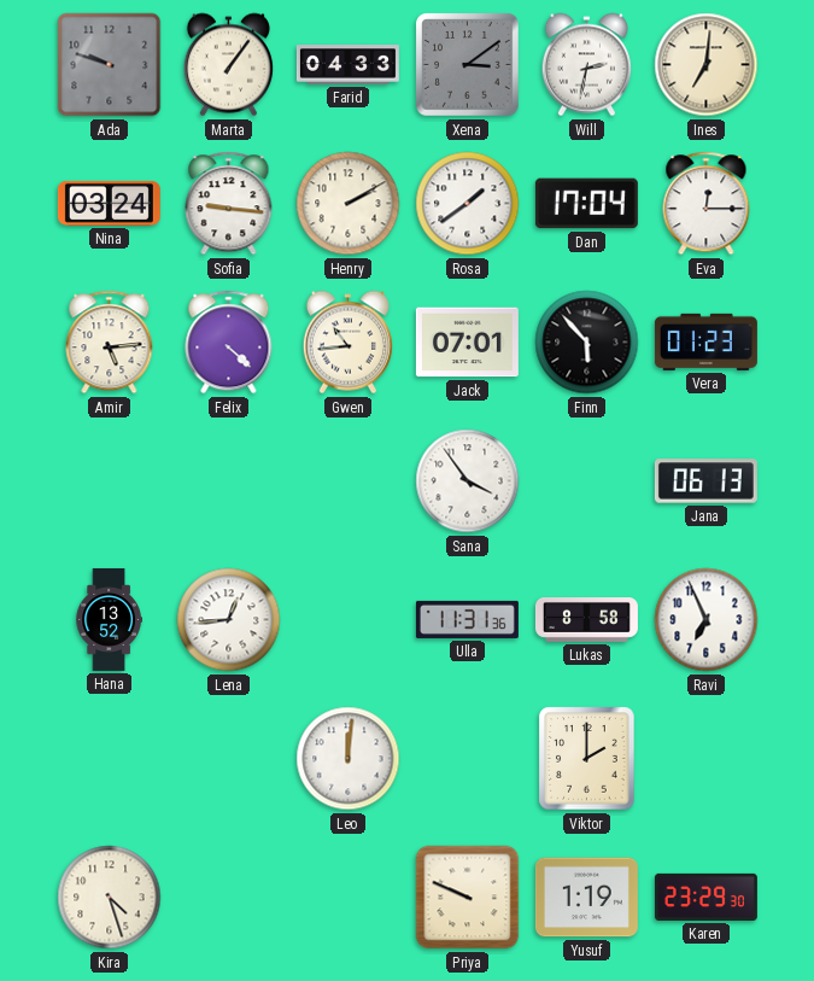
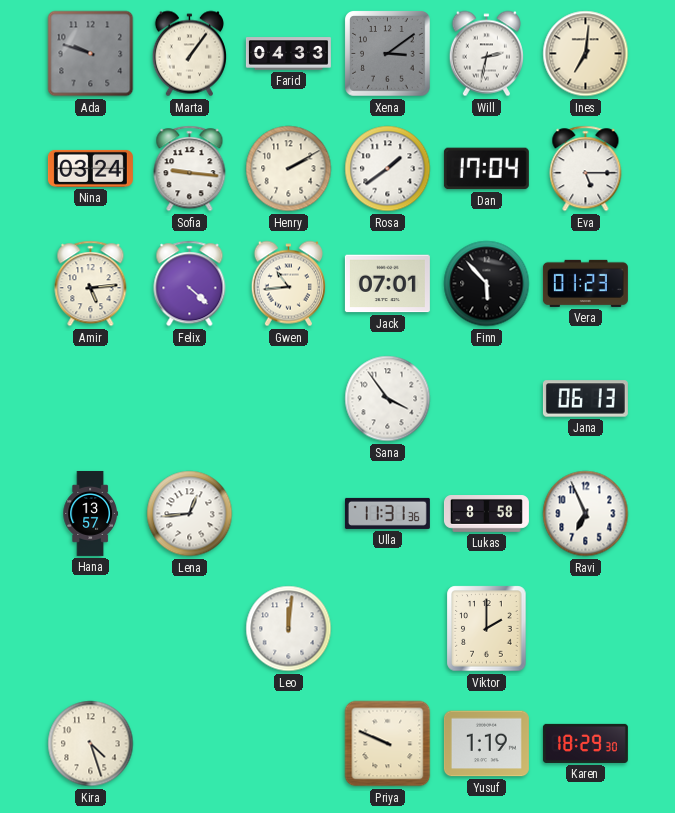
Eva: 12:15 -> 5:15 (586, 169)
Hana: 13:52 -> 13:57 (90, 513)
Karen: 23:29 -> 18:29 (585, 743)
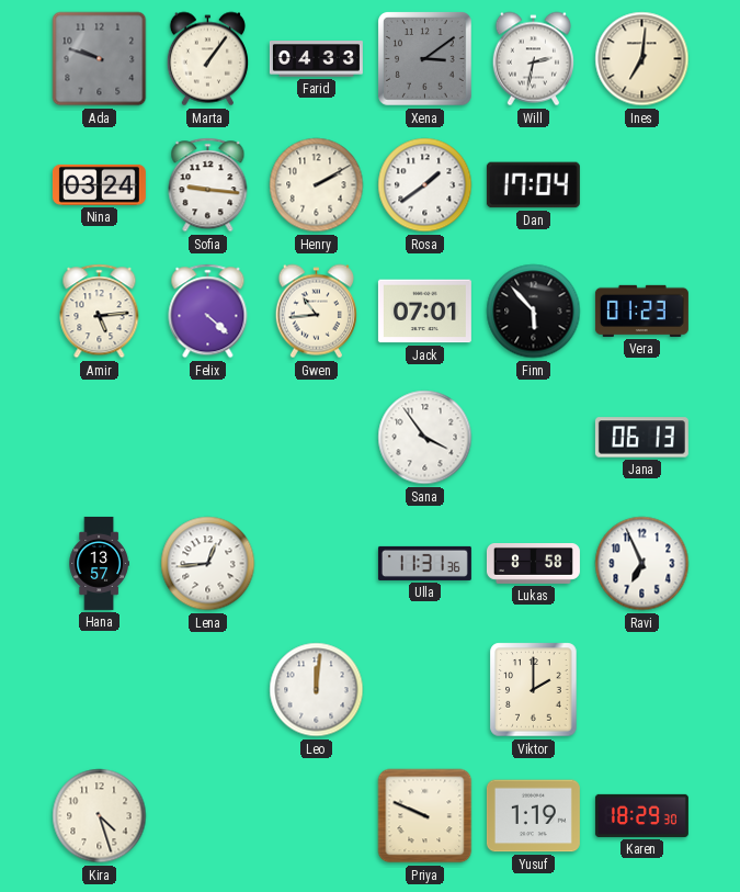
Eva: 5:15 -> none (586, 169)
